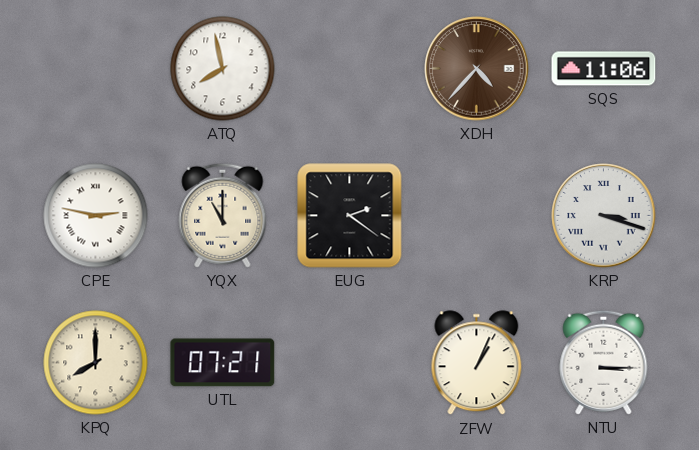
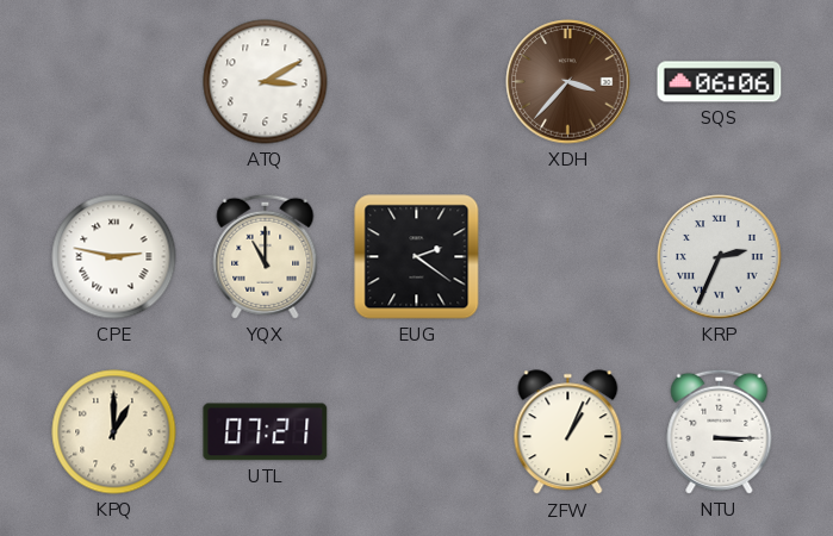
ATQ: 7:58 -> 3:10 (266, 82)
XDH: 4:37 -> 3:37 (568, 82)
SQS: 11:06 -> 06:06 (720, 82)
KRP: 3:18 -> 2:34 (720, 257)
KPQ: 8:00 -> 1:00 (114, 432)
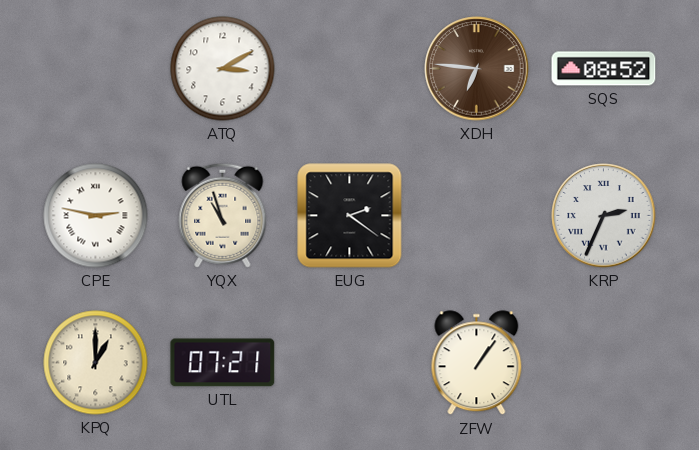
XDH: 3:37 -> 6:46 (477, 69)
SQS: 06:06 -> 08:52 (604, 69)
YQX: 11:00 -> 10:57 (223, 215)
ZFW: 1:04 -> 1:06 (477, 363)
NTU: 3:15 -> none (720, 431)
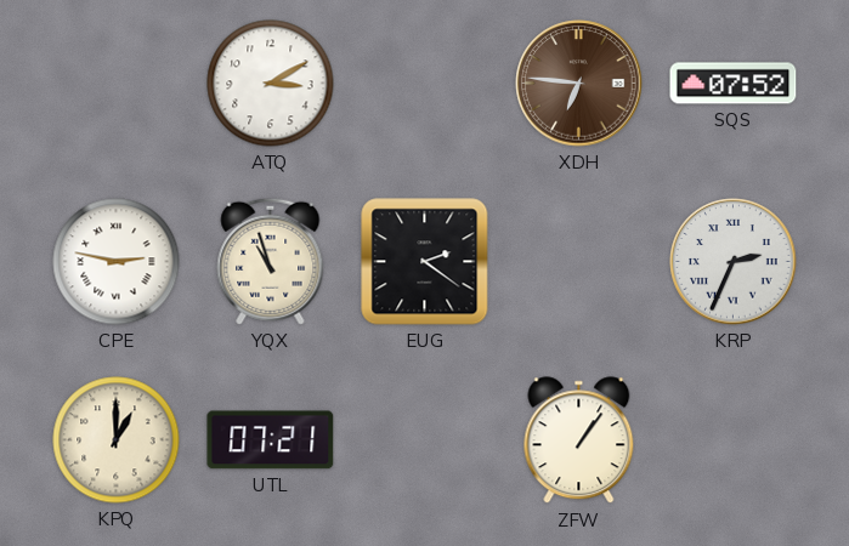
SQS: 08:52 -> 07:52 (734, 84)
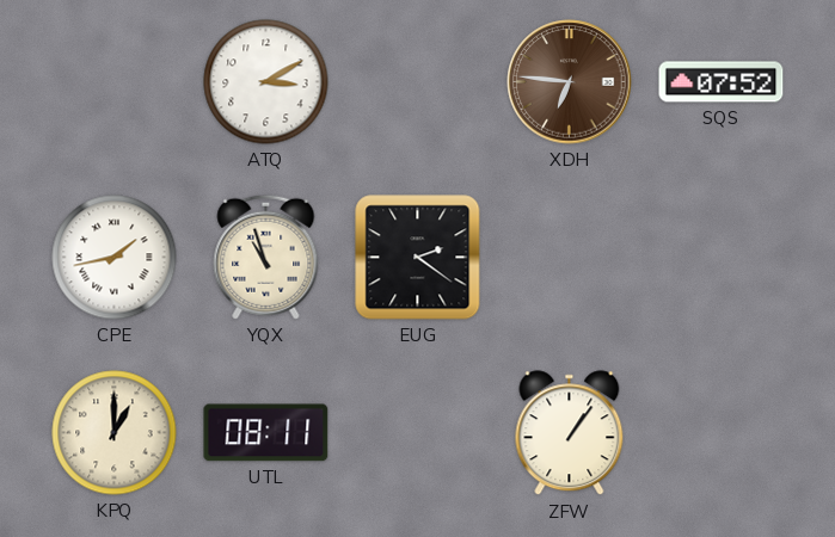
CPE: 2:47 -> 1:43 (115, 258)
KRP: 2:34 -> none (734, 262)
UTL: 07:21 -> 08:11 (266, 433)
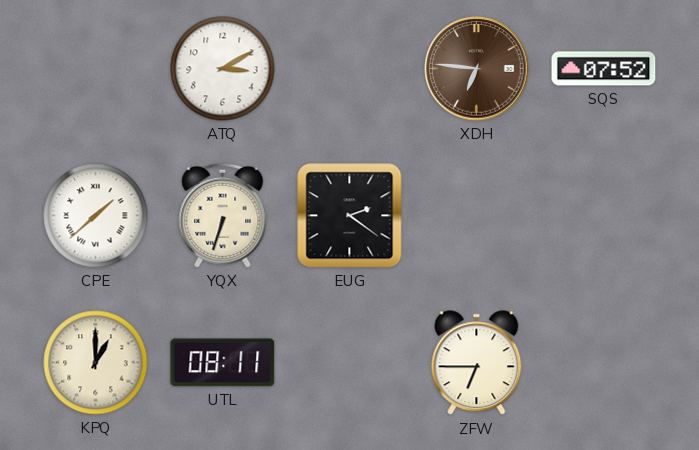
CPE: 1:43 -> 1:38 (96, 216)
YQX: 10:57 -> 6:33 (223, 215)
ZFW: 1:06 -> 6:45 (477, 363)
